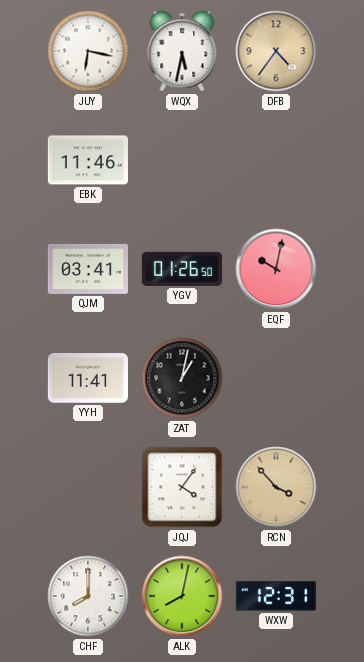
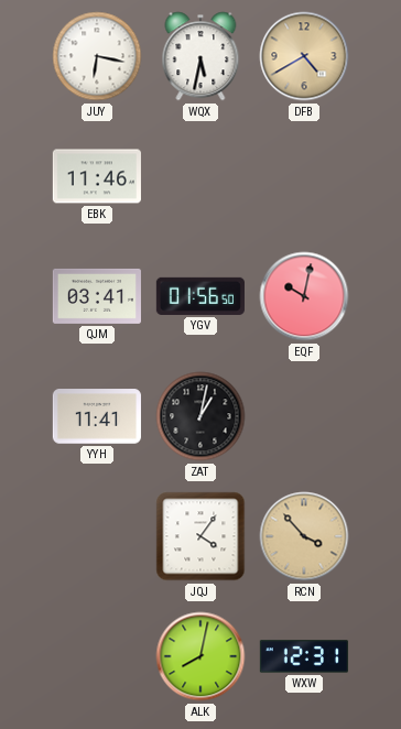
DFB: 4:36 -> 4:40 (304, 56)
YGV: 01:26 -> 01:56 (201, 296)
CHF: 8:00 -> none (88, 596)
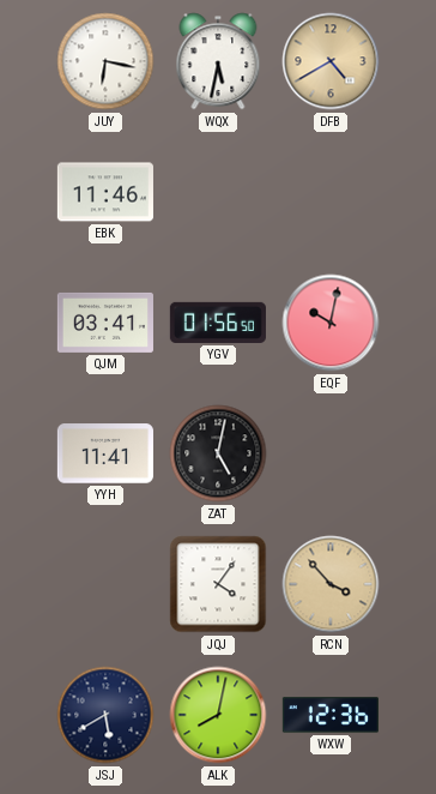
ZAT: 1:02 -> 5:02 (218, 453)
JSJ: none -> 5:40 (105, 715)
WXW: 12:31 -> 12:36 (331, 715)
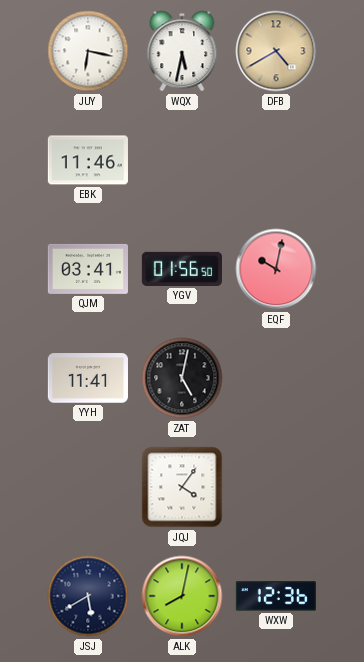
RCN: 3:53 -> none (331, 584)
